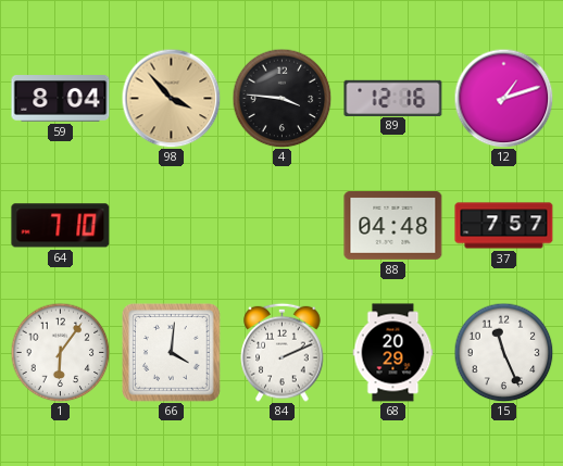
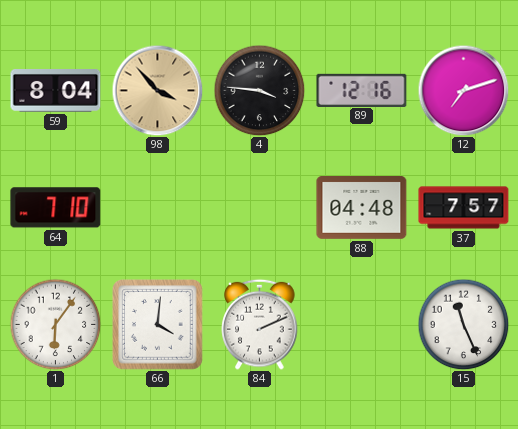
12: 1:12 -> 7:12 (463, 90)
68: 20:29 -> none (393, 353)
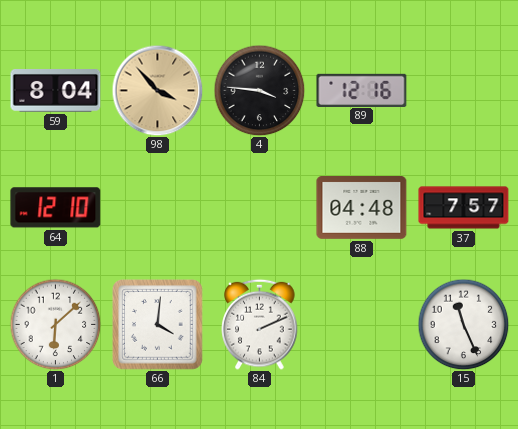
12: 7:12 -> none (463, 90)
64: 7:10 -> 12:10 (56, 208)
1: 6:06 -> 6:08 (55, 324)
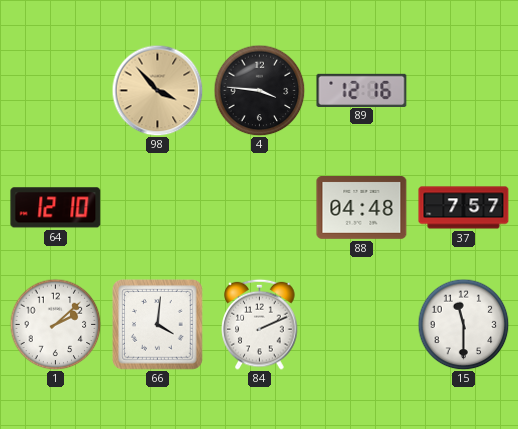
59: 8:04 -> none (56, 91)
1: 6:08 -> 2:08 (55, 324)
15: 11:26 -> 11:30 (463, 324)
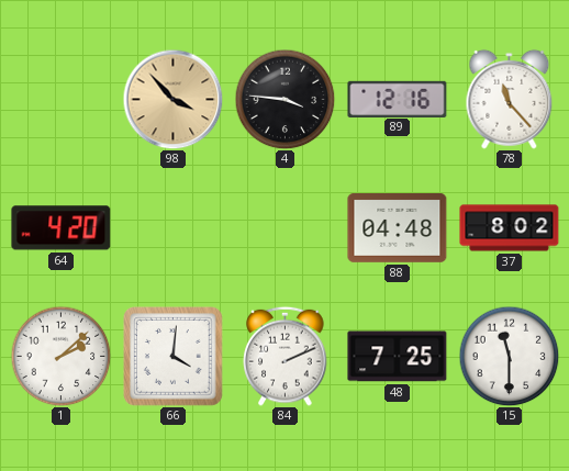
78: none -> 11:23 (510, 99)
64: 12:10 -> 4:20 (62, 228)
37: 7:57 -> 8:02 (510, 228)
48: none -> 7:25 (398, 357)
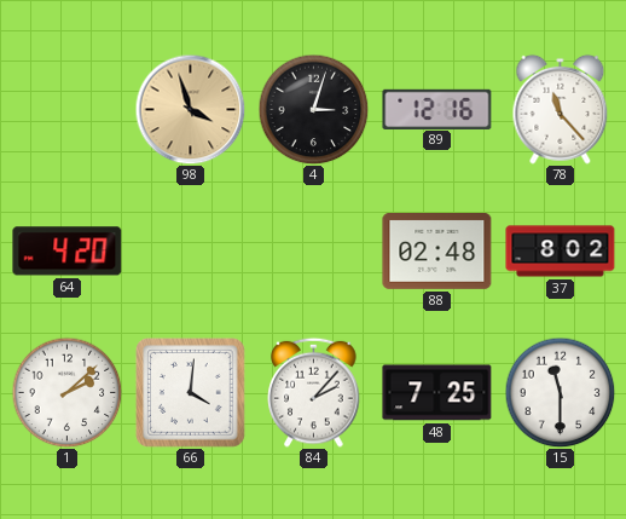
98: 3:53 -> 3:57 (190, 109)
4: 3:46 -> 3:03 (313, 109)
88: 04:48 -> 02:48 (437, 252)
84: 2:11 -> 2:07 (314, 392)
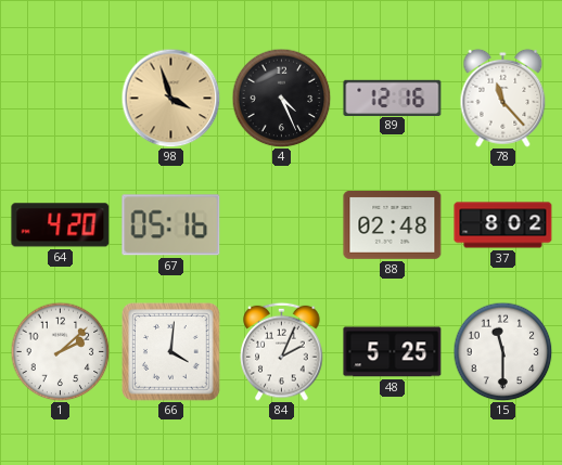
4: 3:03 -> 4:26 (281, 98)
67: none -> 05:16 (171, 225)
84: 2:07 -> 2:04 (282, 351)
48: 7:25 -> 5:25 (393, 352)
